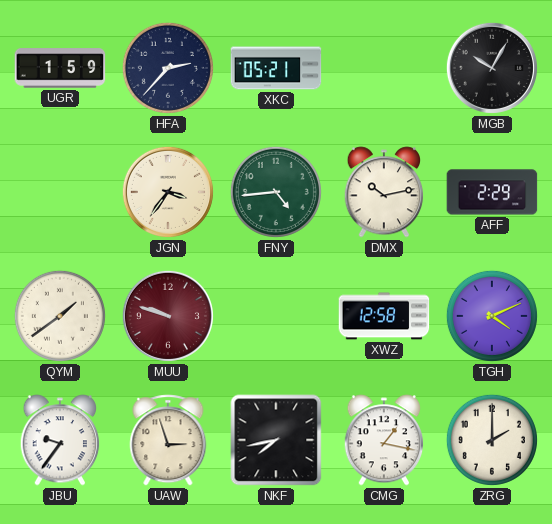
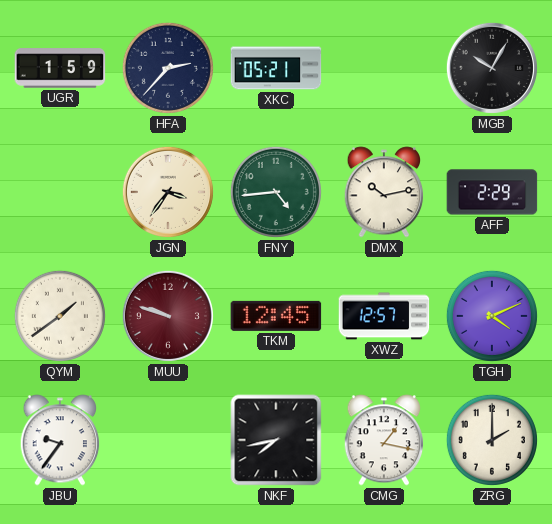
TKM: none -> 12:45 (276, 316)
XWZ: 12:58 -> 12:57 (384, 316)
UAW: 2:57 -> none (168, 440)
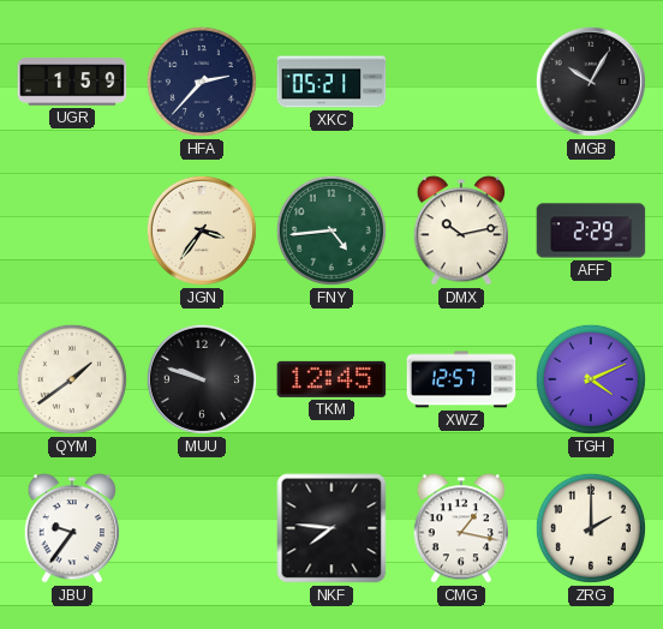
MUU dial: burgundy -> black (202, 379)
NKF: 7:43 -> 7:46 (331, 528)
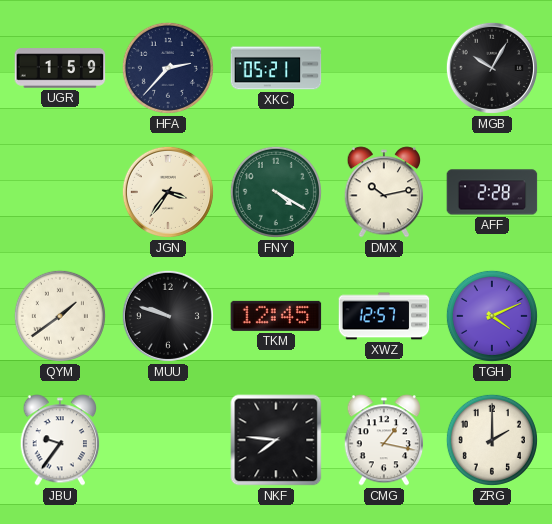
FNY: 4:44 -> 4:20 (276, 192)
AFF: 2:29 -> 2:28 (492, 192)
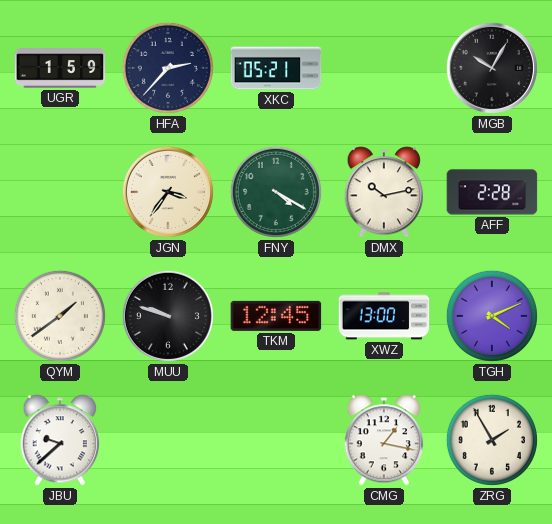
XWZ: 12:57 -> 13:00 (384, 316)
JBU: 9:36 -> 9:38 (60, 440)
NKF: 7:46 -> none (276, 440)
ZRG: 2:00 -> 1:55 (492, 440)
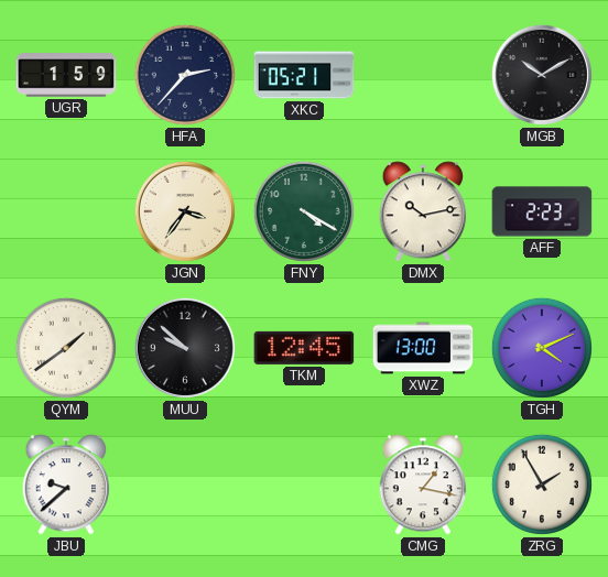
MGB: 10:05 -> 10:10 (542, 75)
AFF: 2:28 -> 2:23 (542, 211)
MUU: 9:48 -> 9:52 (185, 348)
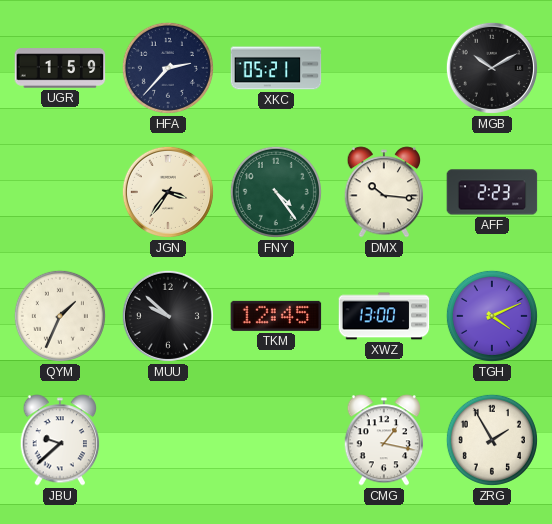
FNY: 4:20 -> 4:24 (276, 192)
DMX: 10:13 -> 10:16 (384, 192)
QYM: 1:39 -> 1:34 (60, 316)
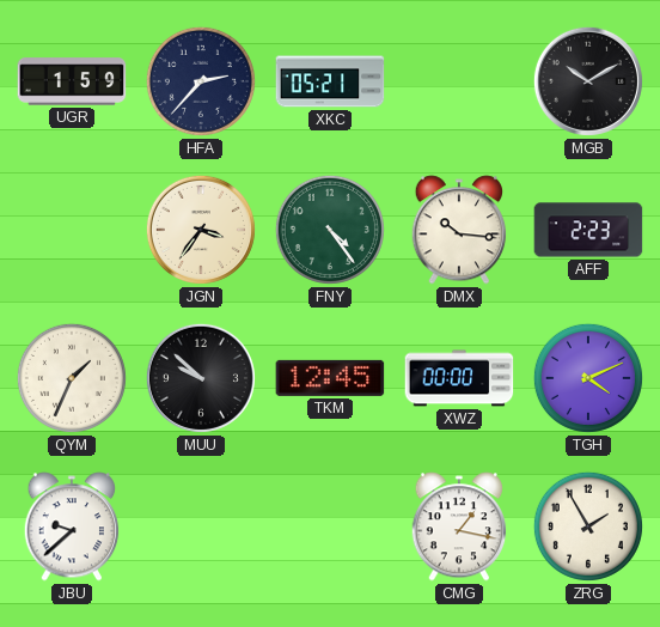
XWZ: 13:00 -> 00:00 (459, 378)
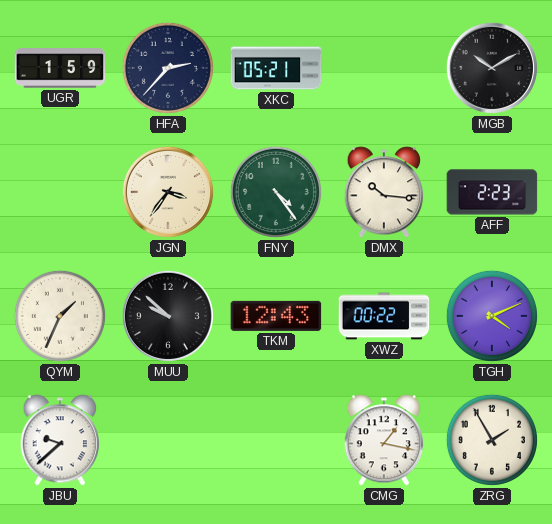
TKM: 12:45 -> 12:43 (276, 316)
XWZ: 00:00 -> 00:22 (384, 316)
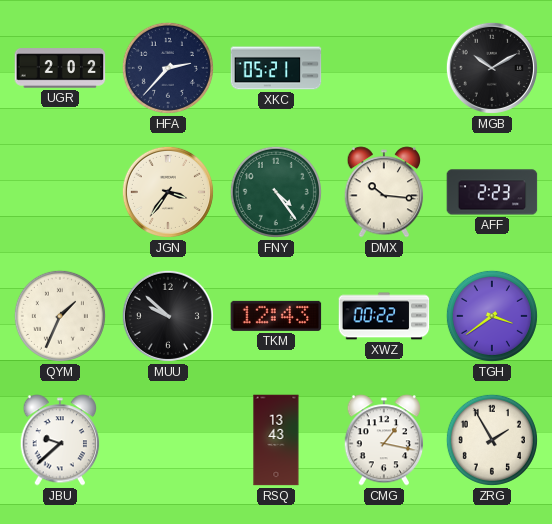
UGR: 1:59 -> 2:02 (60, 68)
TGH: 4:11 -> 3:39 (492, 316)
RSQ: none -> 13:43 (276, 440)
